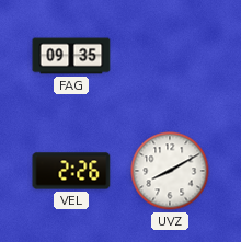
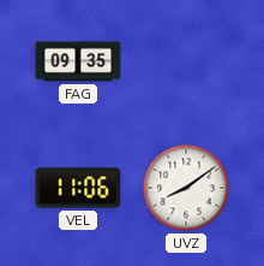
VEL: 2:26 -> 11:06 (78, 188)
UVZ: 8:10 -> 8:09 (186, 188)
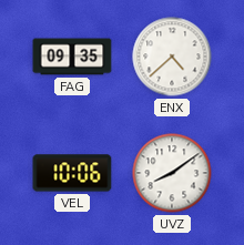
ENX: none -> 4:38 (172, 57)
VEL: 11:06 -> 10:06 (72, 173)
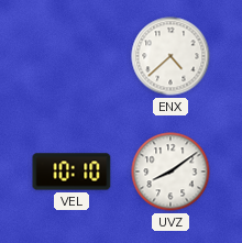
FAG: 09:35 -> none (72, 57)
VEL: 10:06 -> 10:10 (71, 172)
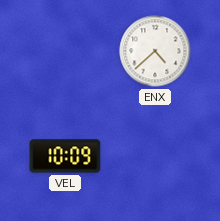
VEL: 10:10 -> 10:09 (65, 156)
UVZ: 8:09 -> none (170, 172)
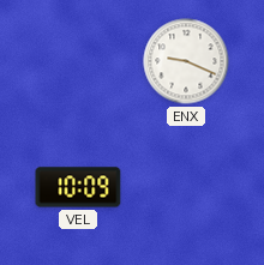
ENX: 4:38 -> 9:19 (186, 61)
